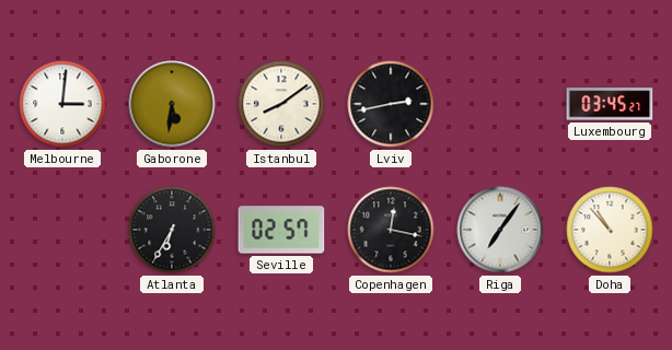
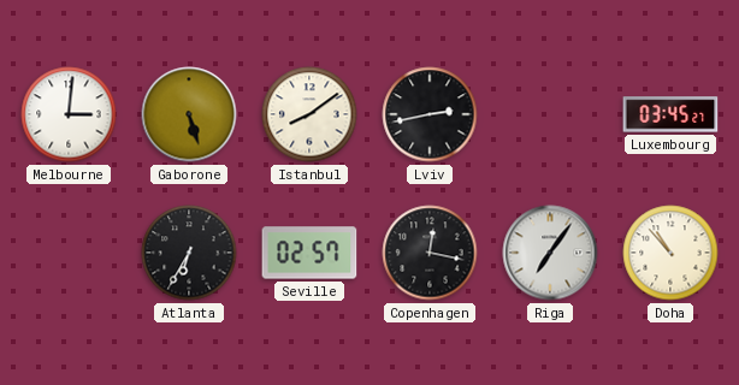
Gaborone: 5:31 -> 5:27 (189, 114)
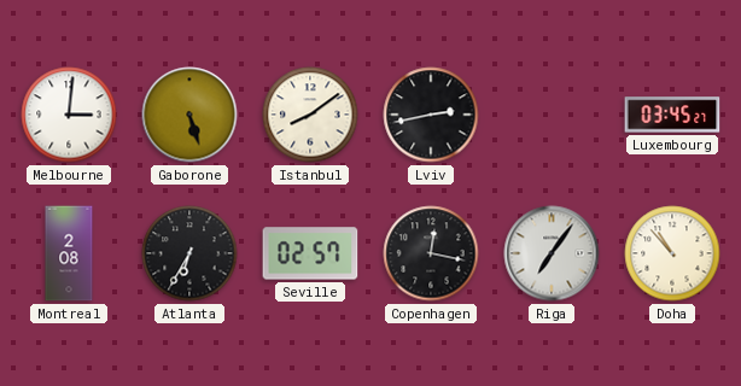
Montreal: none -> 2:08 (69, 253)
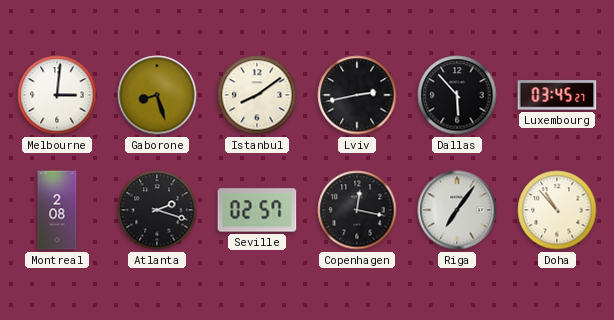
Gaborone: 5:27 -> 8:27 (157, 95)
Dallas: none -> 5:53 (457, 95)
Atlanta: 6:35 -> 2:18 (157, 210)
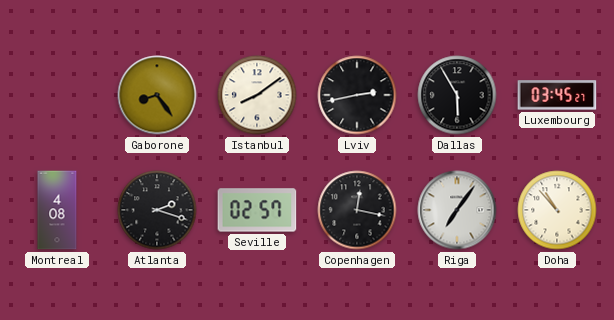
Melbourne: 3:01 -> none (57, 95)
Gaborone: 8:27 -> 8:24 (157, 95)
Dallas: 5:53 -> 5:55 (457, 95)
Montreal: 2:08 -> 4:08 (57, 210)
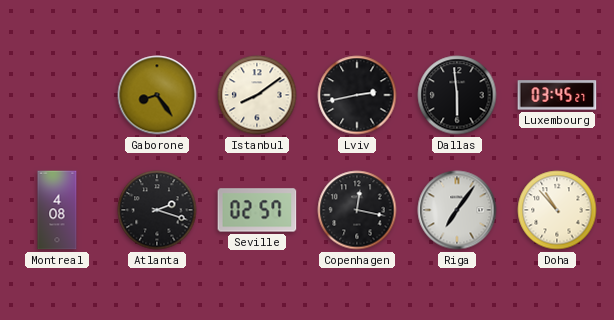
Dallas: 5:55 -> 5:59 (457, 95)
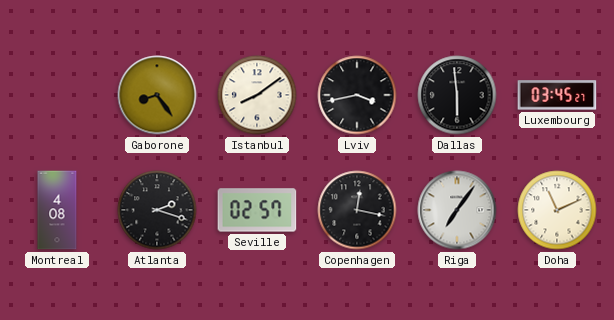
Lviv: 2:43 -> 3:43 (357, 95)
Doha: 10:53 -> 11:11 (557, 210)
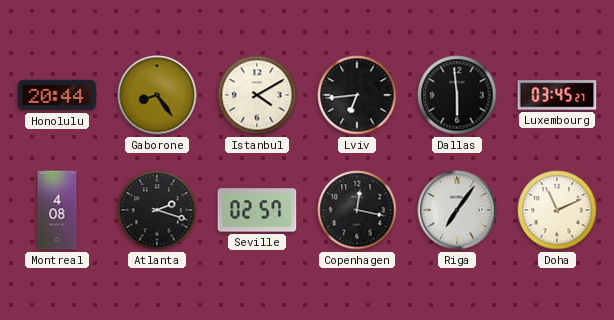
Honolulu: none -> 20:44 (57, 95)
Istanbul: 8:09 -> 4:10 (257, 95)
Lviv: 3:43 -> 6:44 (357, 95)
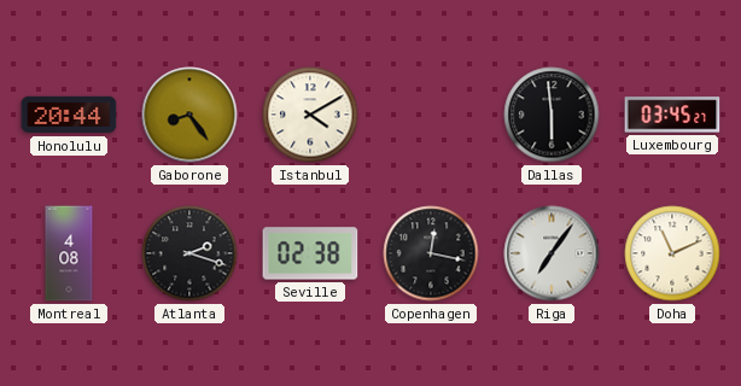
Lviv: 6:44 -> none (357, 95)
Seville: 02:57 -> 02:38 (310, 253)
